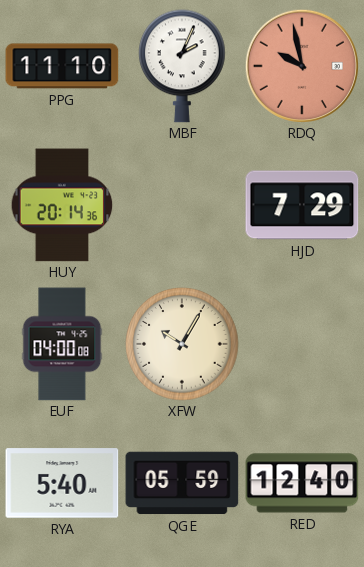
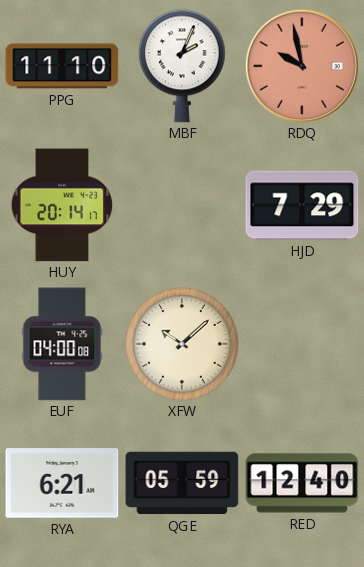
HUY: 20:14:36 -> 20:14:17 (62, 205)
XFW: 10:05 -> 10:08 (182, 344)
RYA: 5:40 -> 6:21 (62, 483)
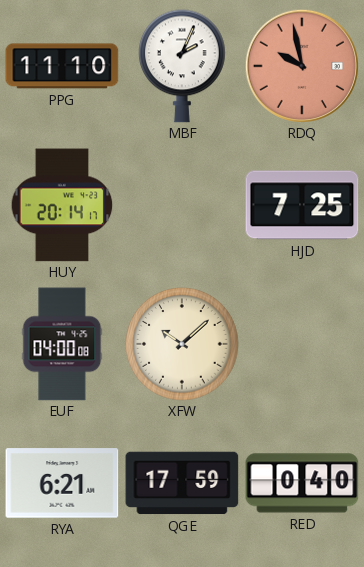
HJD: 7:29 -> 7:25 (302, 205)
QGE: 05:59 -> 17:59 (182, 483)
RED: 12:40 -> 0:40 (302, 483)
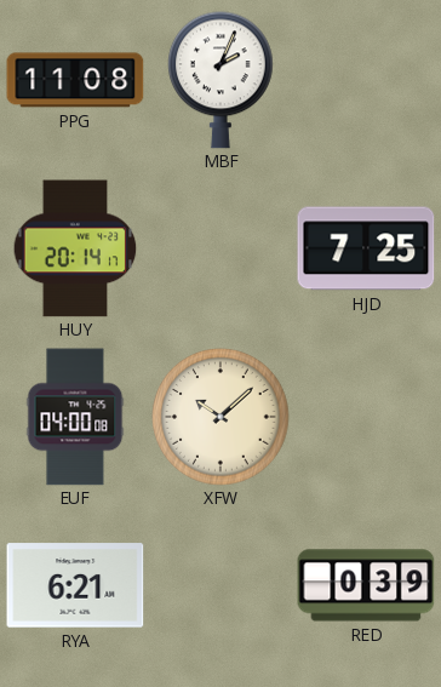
PPG: 11:10 -> 11:08 (75, 80)
RDQ: 9:58 -> none (302, 66)
QGE: 17:59 -> none (182, 483)
RED: 0:40 -> 0:39 (366, 585)
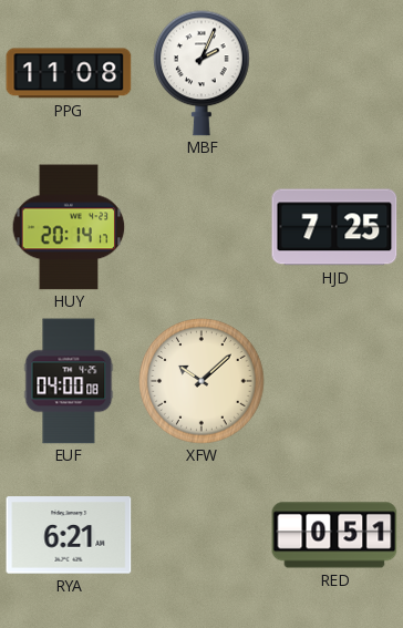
RED: 0:39 -> 0:51 (334, 535)
